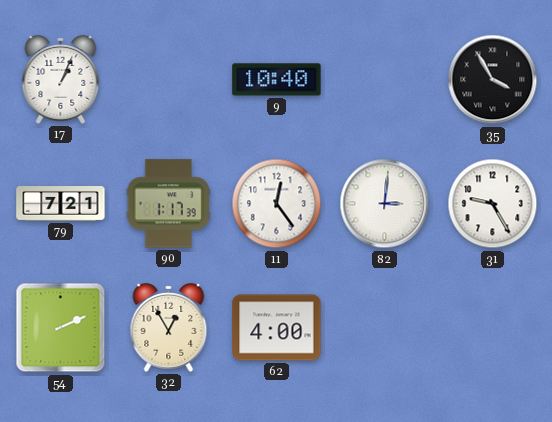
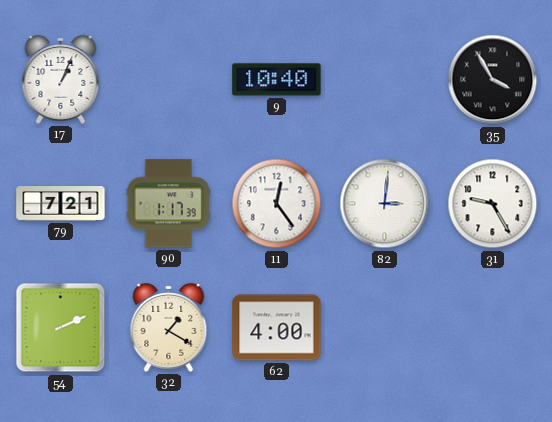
32: 12:55 -> 1:20 (169, 327)
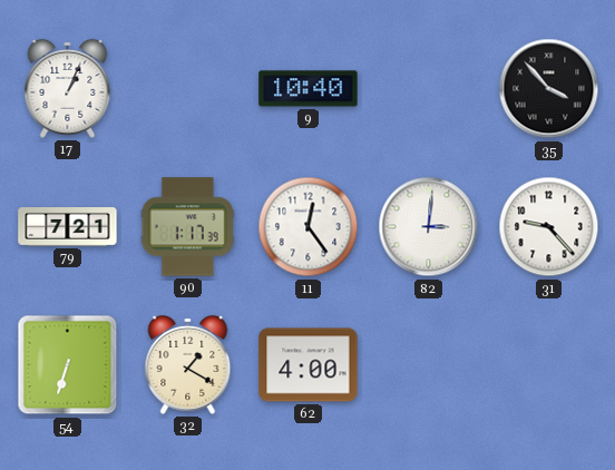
35: 3:55 -> 3:53 (549, 89)
31: 9:25 -> 9:23 (549, 227)
54: 2:11 -> 6:33 (68, 365)
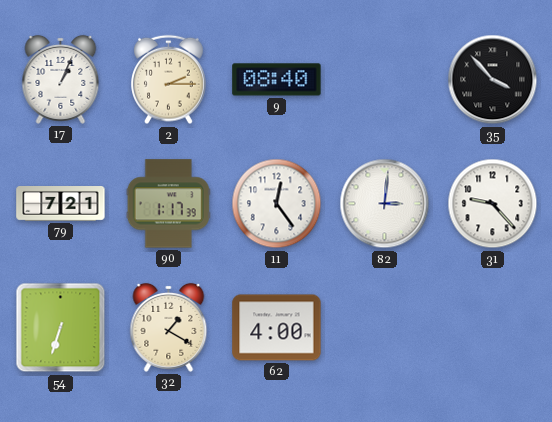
2: none -> 2:15 (169, 80)
9: 10:40 -> 08:40 (277, 80)
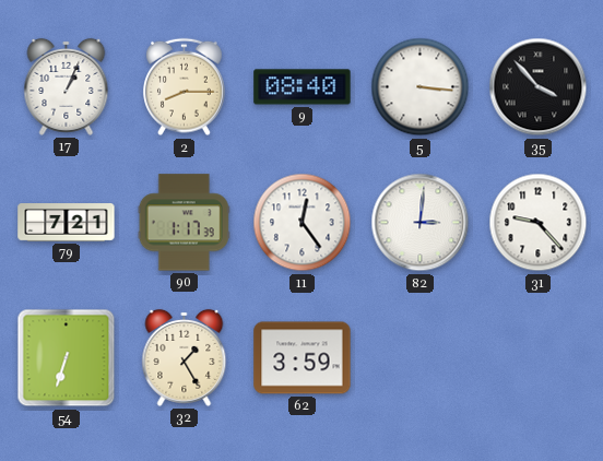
2: 2:15 -> 8:15 (185, 87)
5: none -> 3:16 (421, 87)
32: 1:20 -> 1:25 (185, 357)
62: 4:00 -> 3:59 (303, 358)
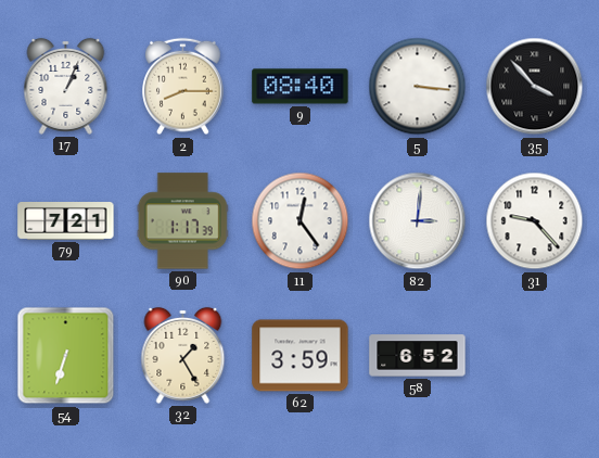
58: none -> 6:52 (418, 356)
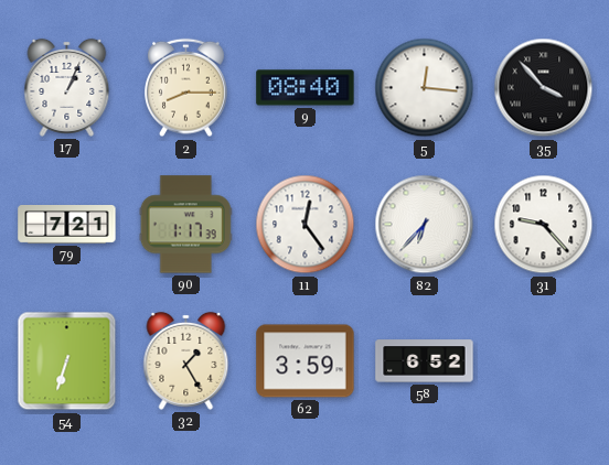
5: 3:16 -> 12:16 (425, 88)
82: 3:01 -> 6:37 (425, 225)
